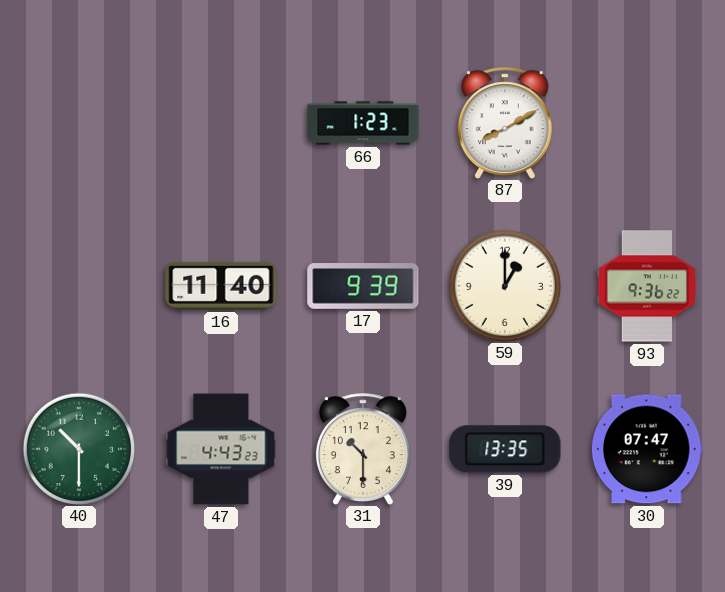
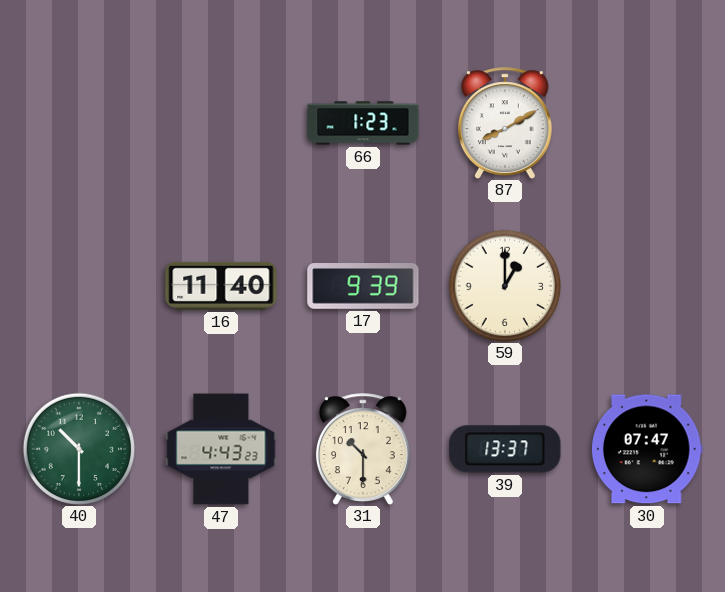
93: 9:36 -> none (647, 286)
39: 13:35 -> 13:37 (505, 449)
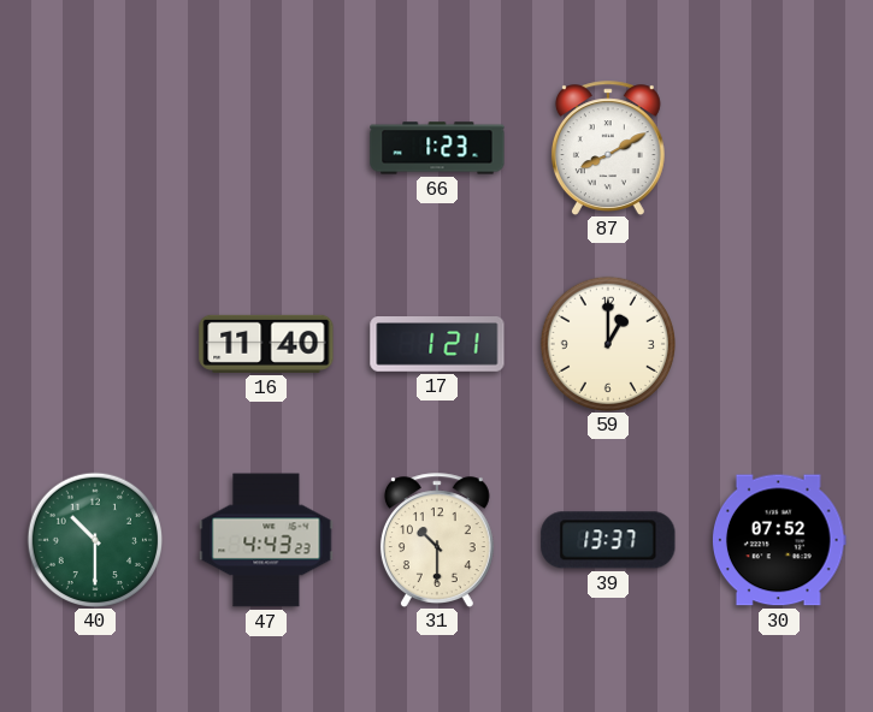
17: 9:39 -> 1:21 (437, 344)
30: 07:47 -> 07:52 (779, 540)
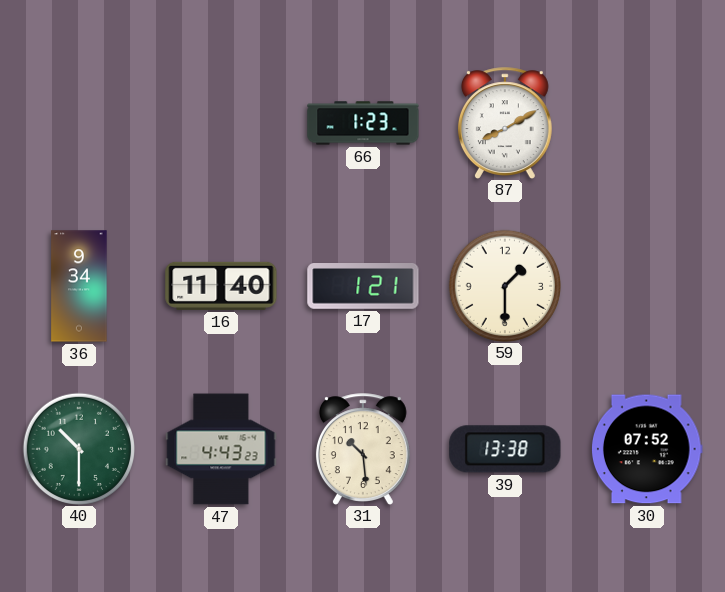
36: none -> 9:34 (79, 286)
59: 1:00 -> 1:30 (504, 285)
31: 10:30 -> 10:29 (363, 449)
39: 13:37 -> 13:38 (505, 449)
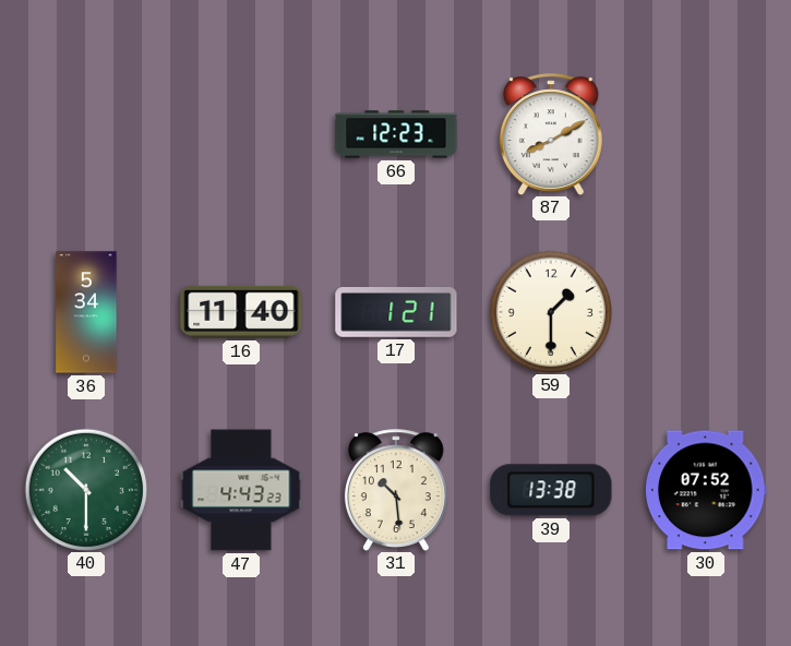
66: 1:23 -> 12:23 (396, 134)
36: 9:34 -> 5:34 (86, 312)
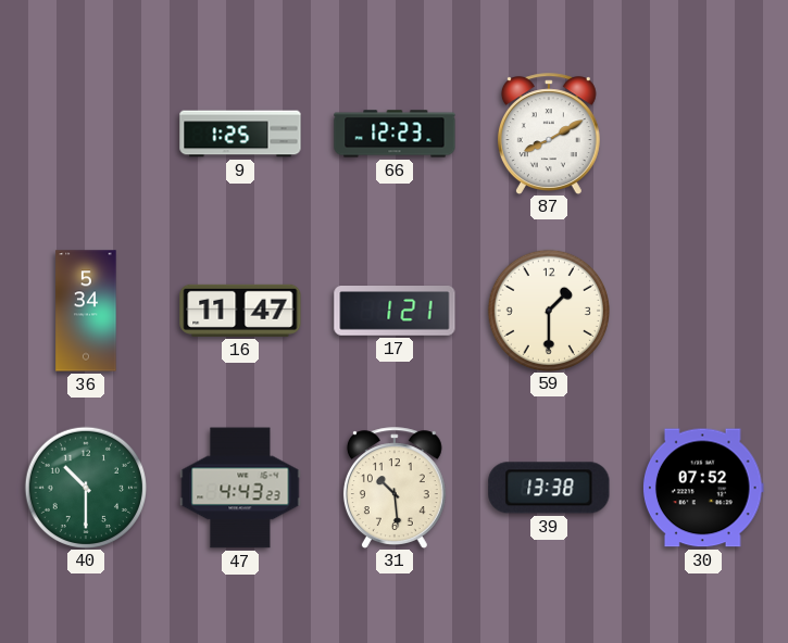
9: none -> 1:25 (240, 134)
16: 11:40 -> 11:47 (240, 311)
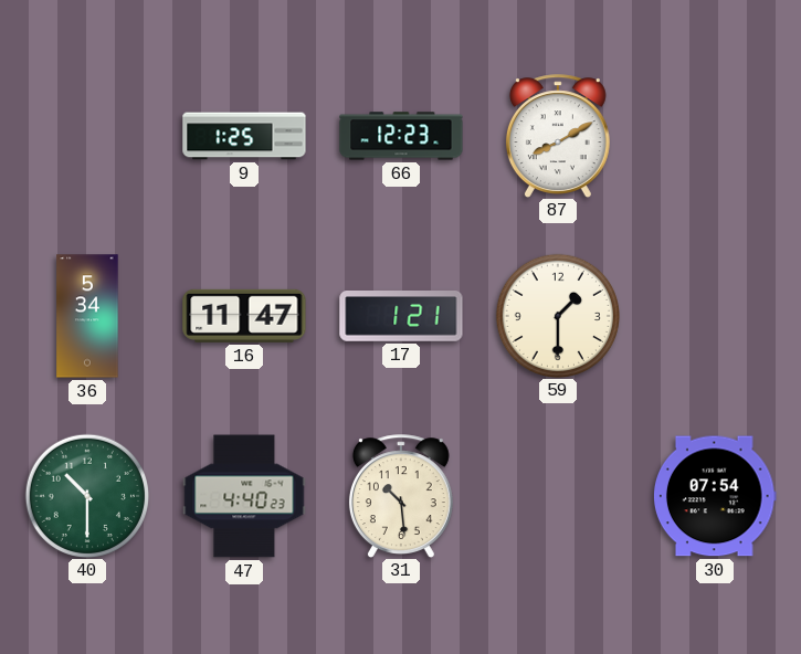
47: 4:43 -> 4:40 (244, 496)
39: 13:38 -> none (549, 488)
30: 07:52 -> 07:54 (715, 496)
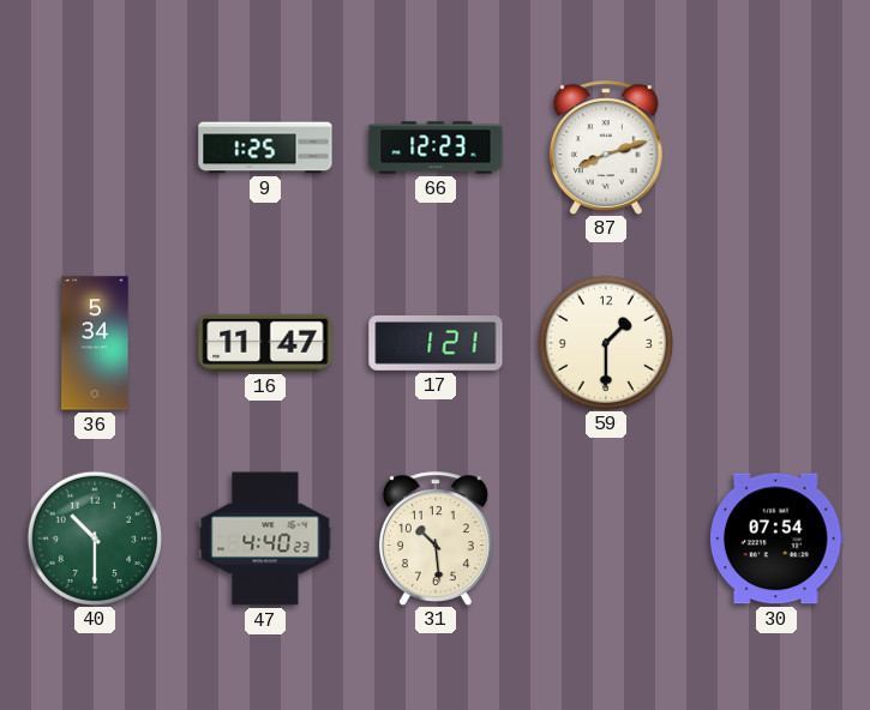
87: 8:10 -> 8:12 (606, 148)
